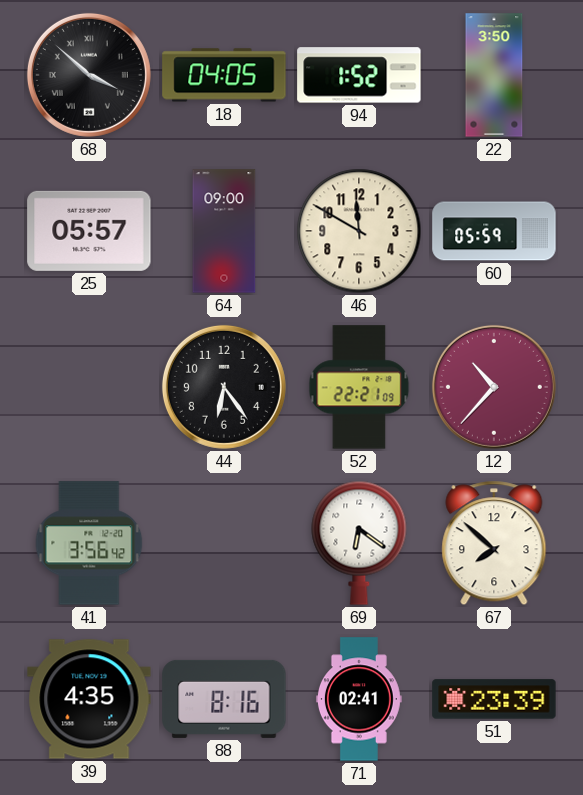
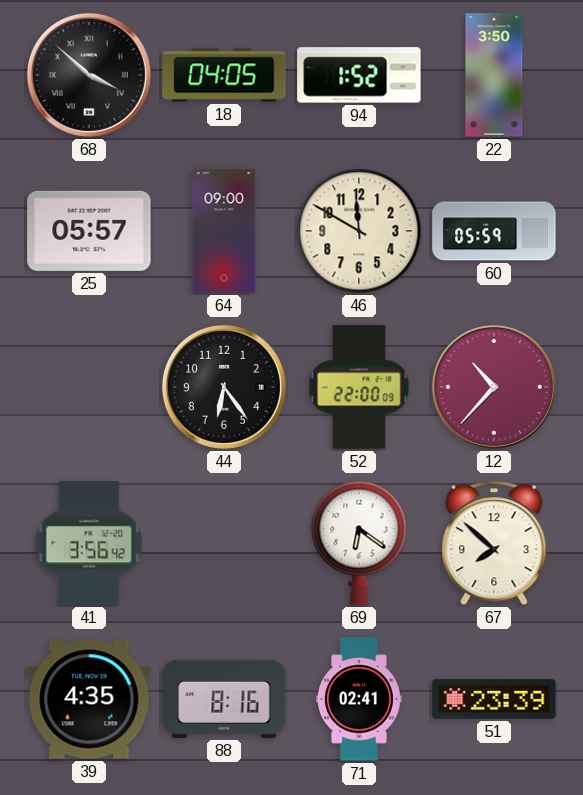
52: 22:21 -> 22:00 (359, 387)
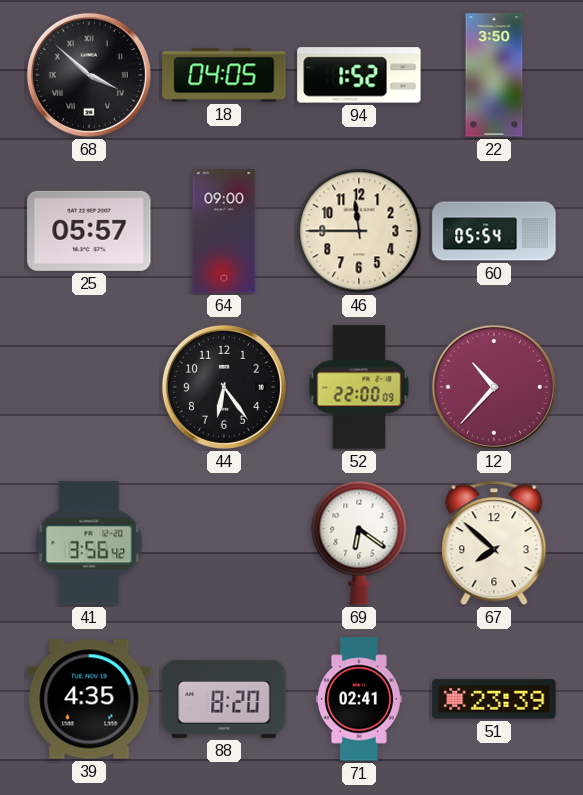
46: 11:50 -> 11:45 (359, 231)
60: 05:59 -> 05:54 (494, 231)
88: 8:16 -> 8:20 (224, 699)
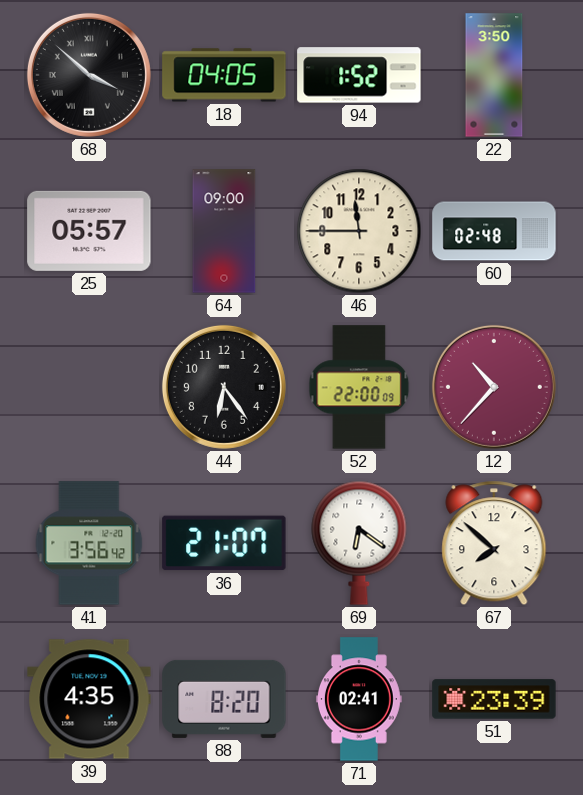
60: 05:54 -> 02:48 (494, 231)
36: none -> 21:07 (224, 543)
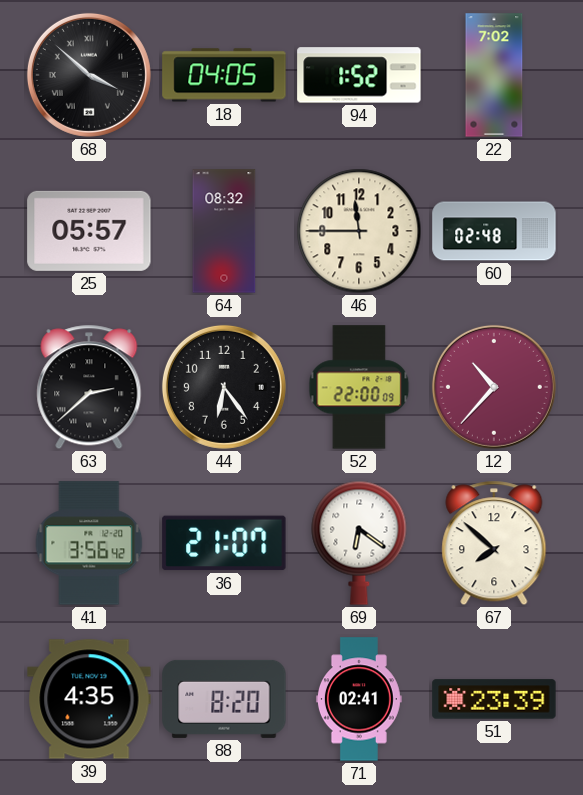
22: 3:50 -> 7:02 (494, 75)
64: 09:00 -> 08:32 (224, 231)
63: none -> 2:38 (89, 387)
